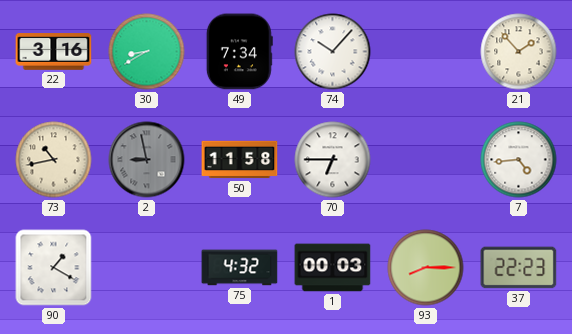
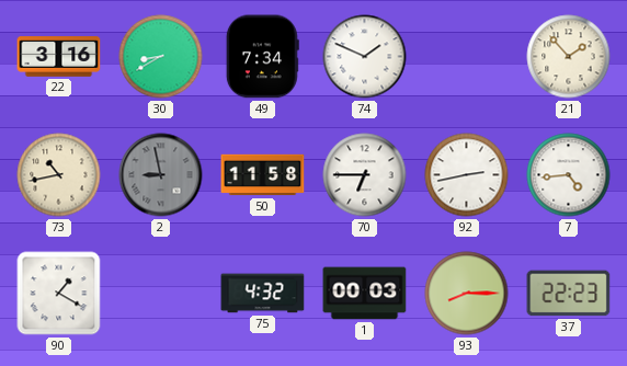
74: 10:07 -> 1:49 (365, 57)
92: none -> 2:43 (467, 175)
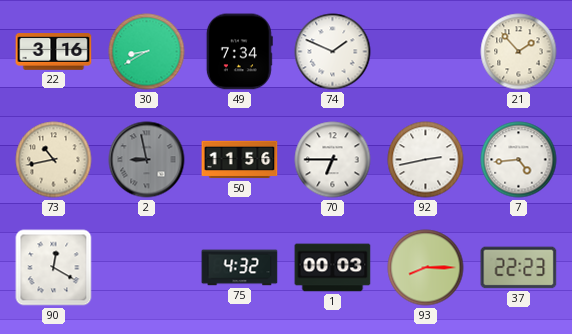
50: 11:58 -> 11:56 (240, 160)
90: 1:20 -> 12:20 (54, 268)
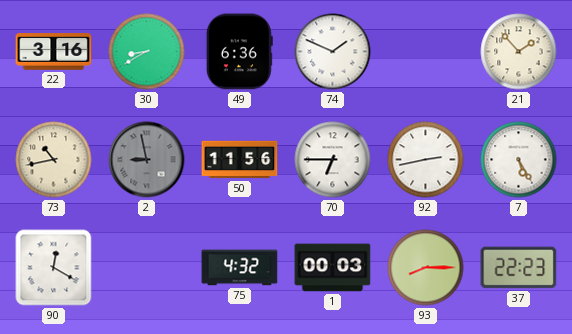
49: 7:34 -> 6:36 (239, 52)
7: 4:44 -> 5:25 (519, 160)
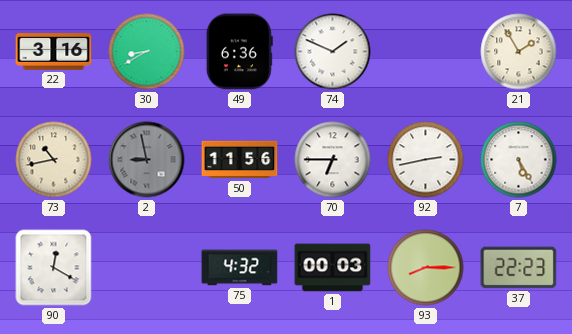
21: 1:53 -> 1:55 (519, 52)
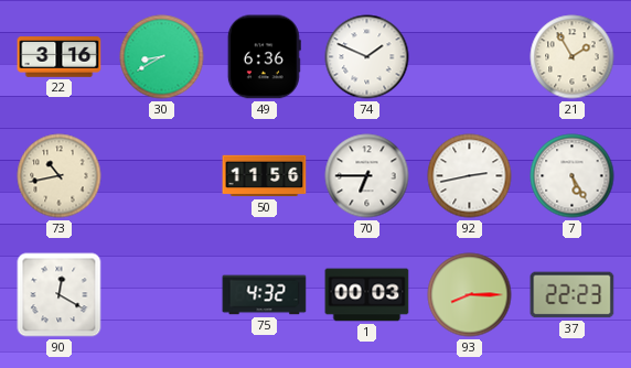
2: 8:58 -> none (147, 160)
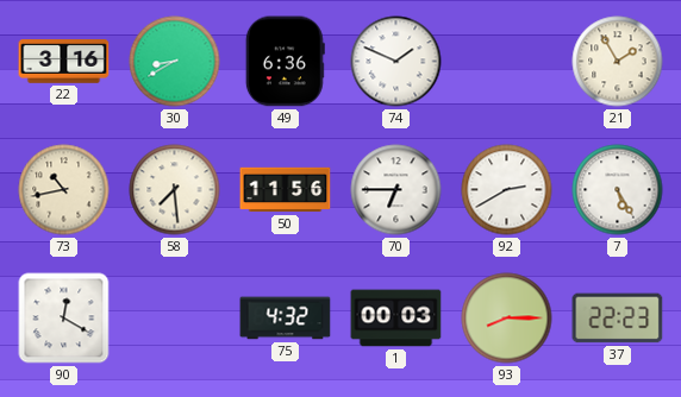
58: none -> 7:29 (175, 190)
92: 2:43 -> 2:40 (507, 190)
